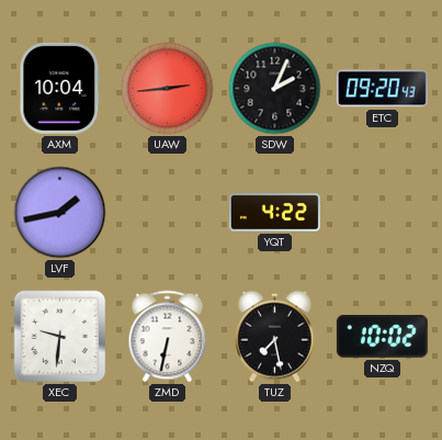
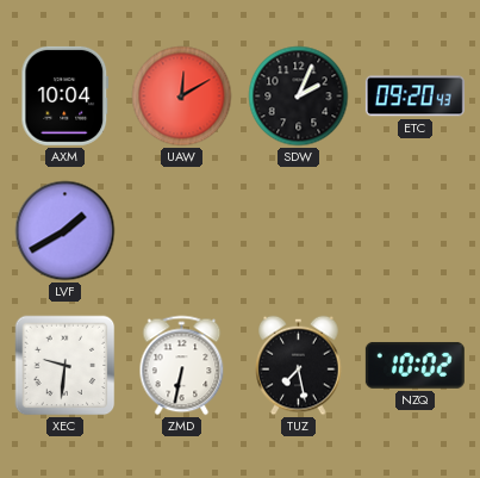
UAW: 2:44 -> 12:10 (182, 97)
LVF: 1:43 -> 1:40 (66, 231)
YQT: 4:22 -> none (274, 213)
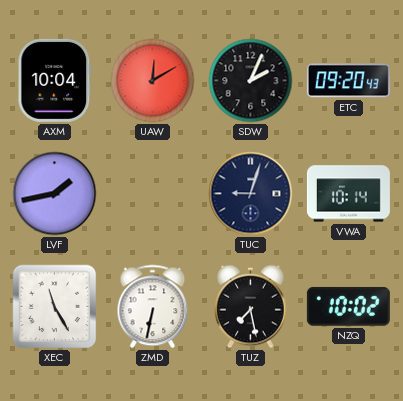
LVF: 1:40 -> 1:43 (55, 194)
TUC: none -> 9:03 (251, 194)
VWA: none -> 10:14 (348, 194)
XEC: 9:31 -> 11:25 (55, 307)
